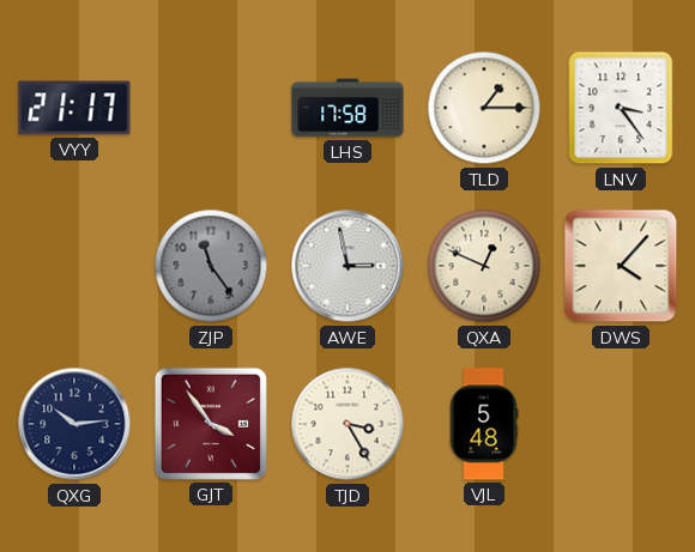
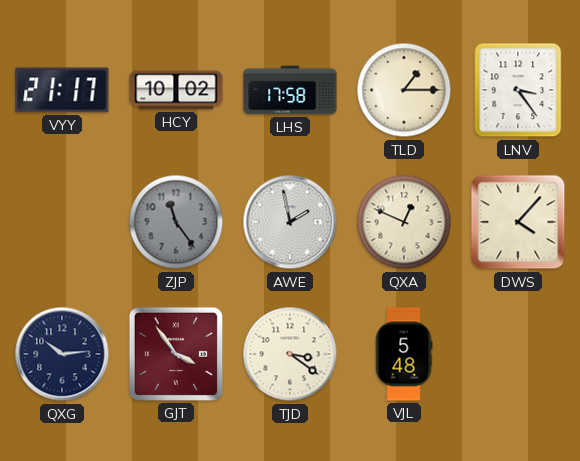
HCY: none -> 10:02 (176, 90)
AWE: 2:58 -> 1:58 (290, 222)
TJD: 3:25 -> 3:21 (290, 354)
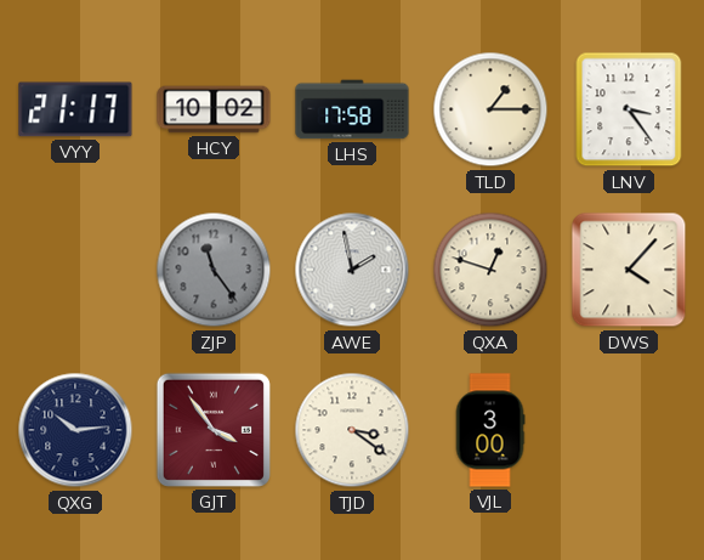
QXA: 12:49 -> 12:48 (490, 270)
VJL: 5:48 -> 3:00 (490, 430)
